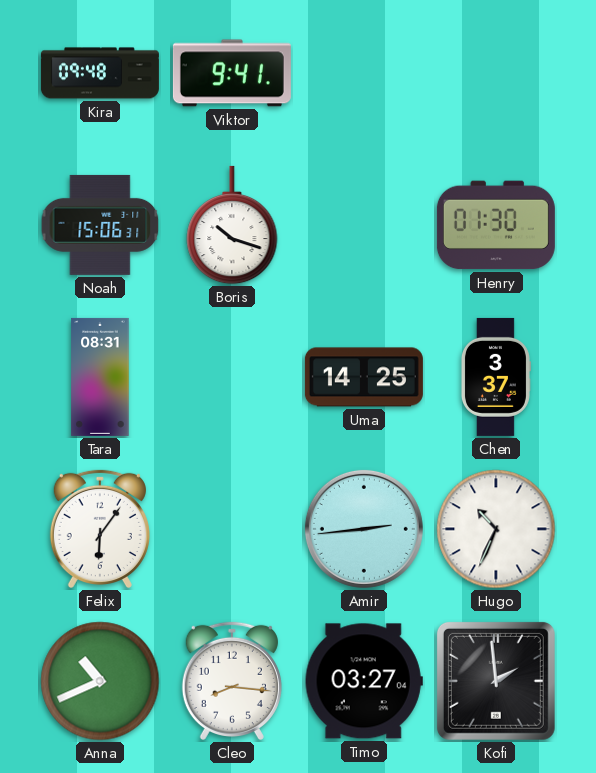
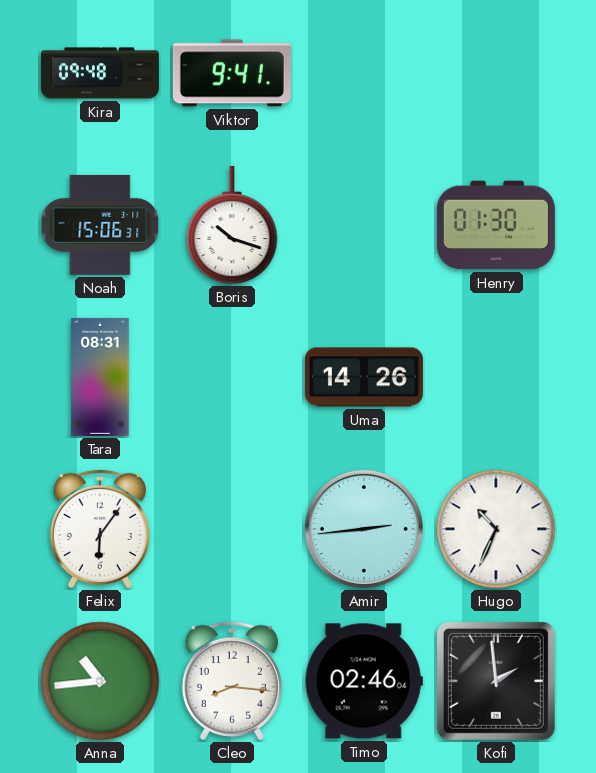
Uma: 14:25 -> 14:26 (364, 377)
Chen: 3:37 -> none (495, 377)
Anna: 10:41 -> 10:44 (100, 681)
Timo: 03:27 -> 02:46 (364, 681)
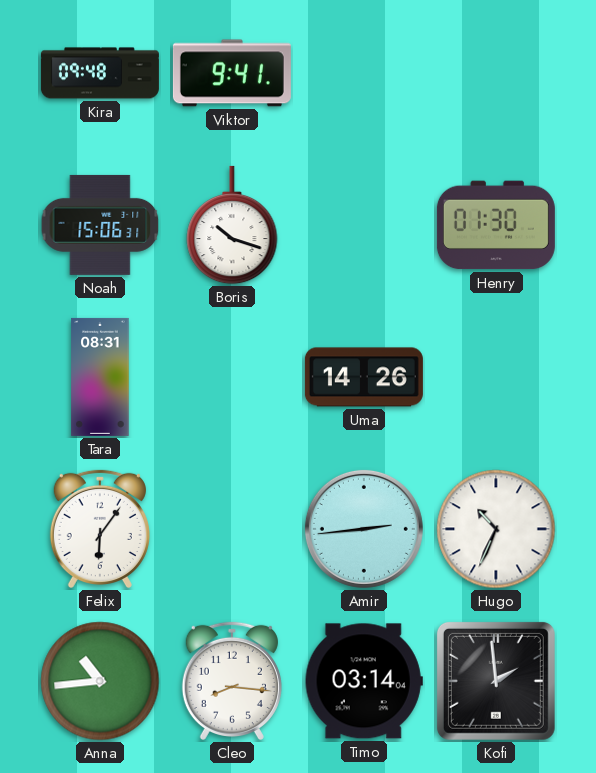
Timo: 02:46 -> 03:14 (364, 681)
